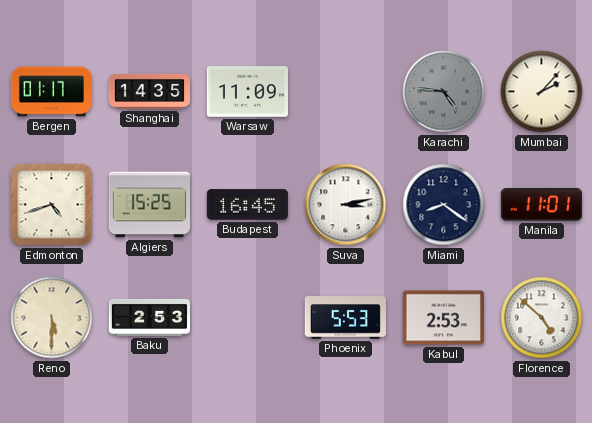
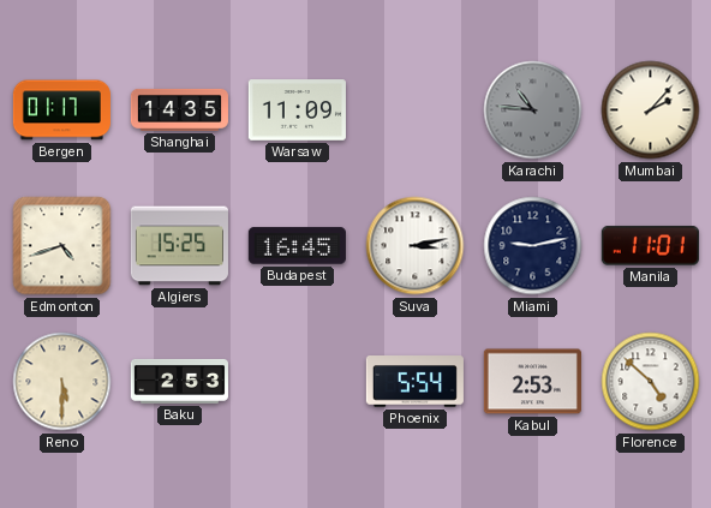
Karachi: 4:46 -> 10:46 (533, 110)
Miami: 8:21 -> 9:13 (533, 246)
Phoenix: 5:53 -> 5:54 (414, 382)
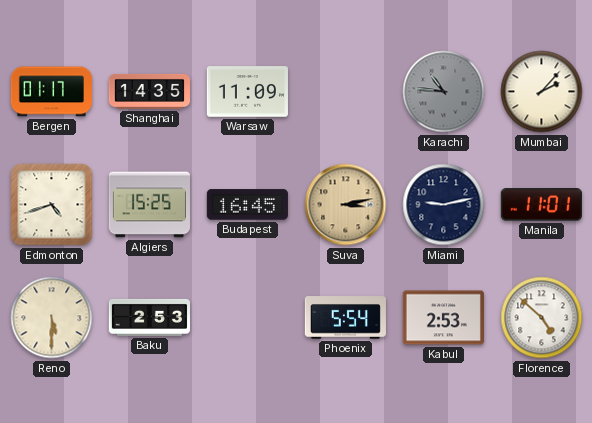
Suva dial: white -> champagne (346, 205)
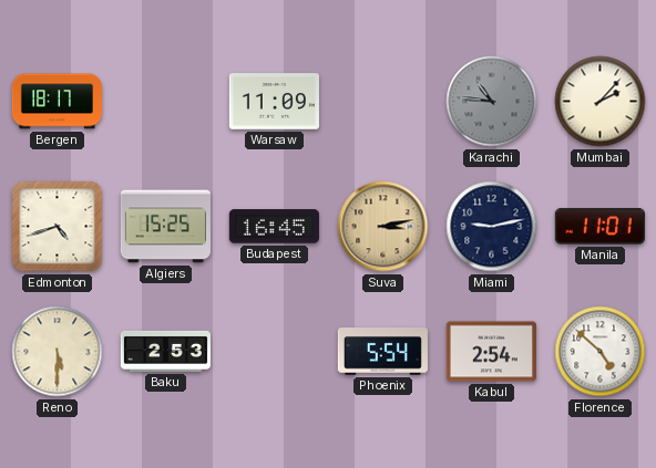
Bergen: 01:17 -> 18:17 (57, 102)
Shanghai: 14:35 -> none (149, 91)
Kabul: 2:53 -> 2:54 (491, 352)
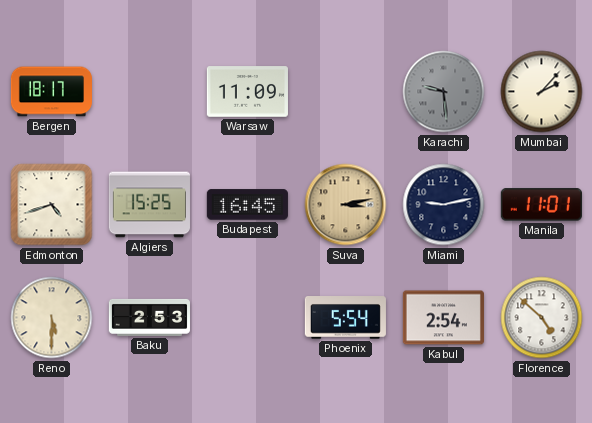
Karachi: 10:46 -> 9:29 (444, 92)
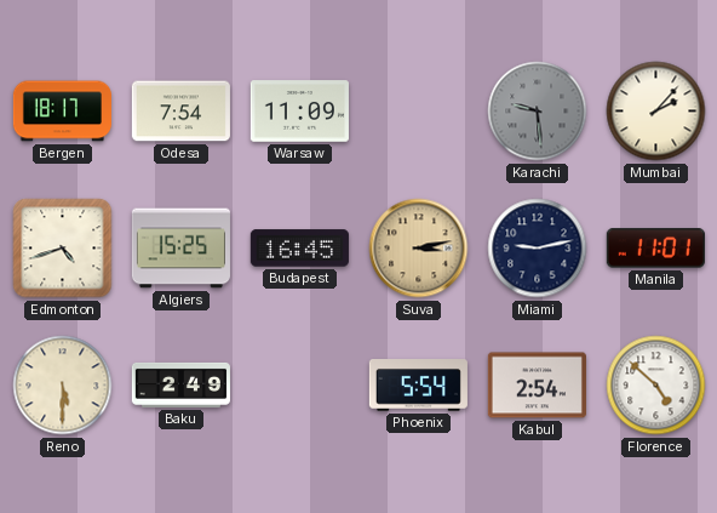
Odesa: none -> 7:54 (180, 112)
Baku: 2:53 -> 2:49 (180, 384)
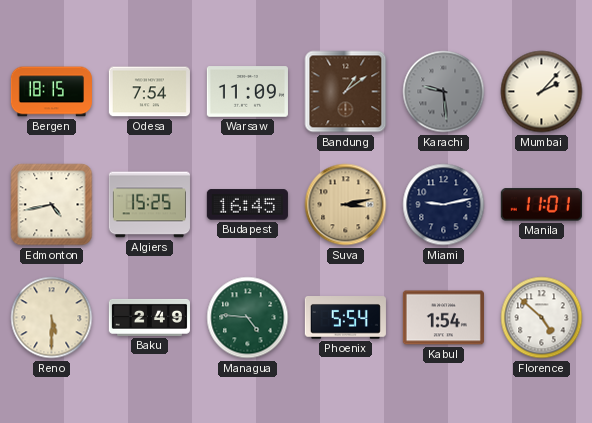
Bergen: 18:17 -> 18:15 (51, 92)
Bandung: none -> 1:09 (346, 92)
Edmonton: 4:42 -> 4:43 (52, 205)
Managua: none -> 4:46 (248, 318)
Kabul: 2:54 -> 1:54 (443, 318)
